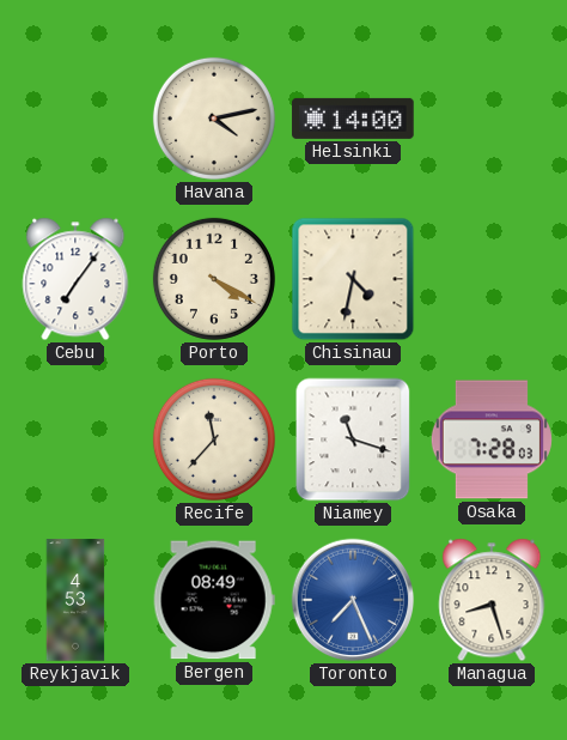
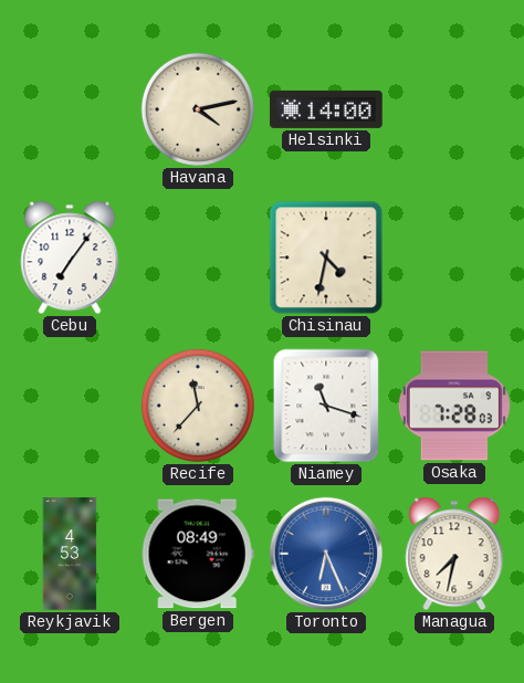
Porto: 4:20 -> none (214, 279)
Toronto: 7:26 -> 6:26 (326, 554)
Managua: 8:27 -> 7:32 (454, 554)
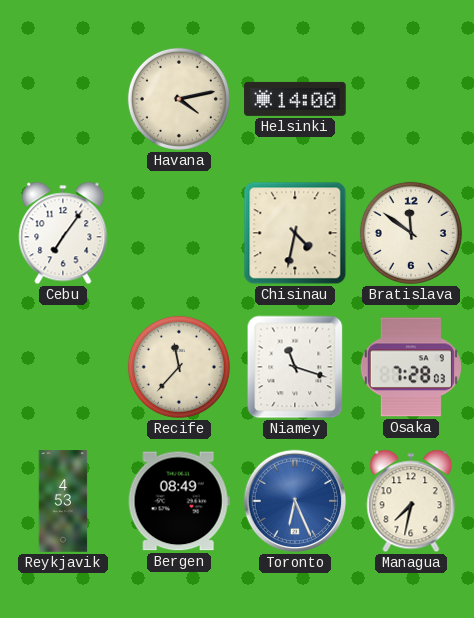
Bratislava: none -> 11:51 (411, 233)
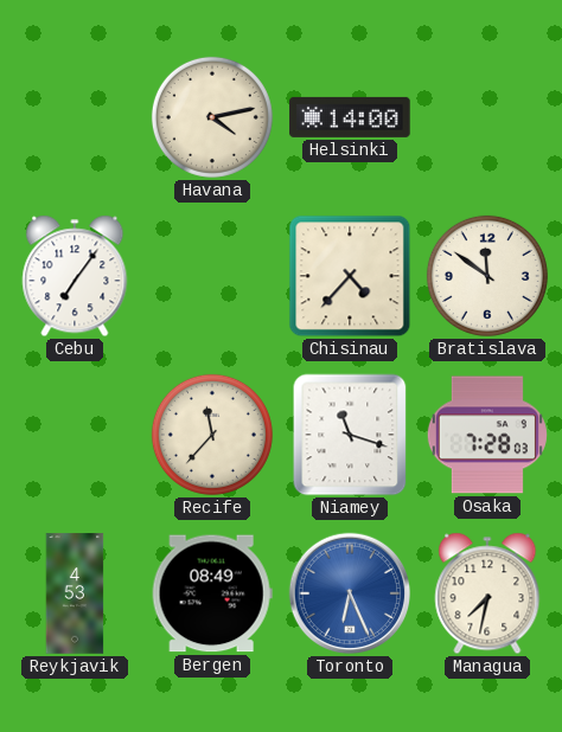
Chisinau: 4:32 -> 4:37 (350, 276)
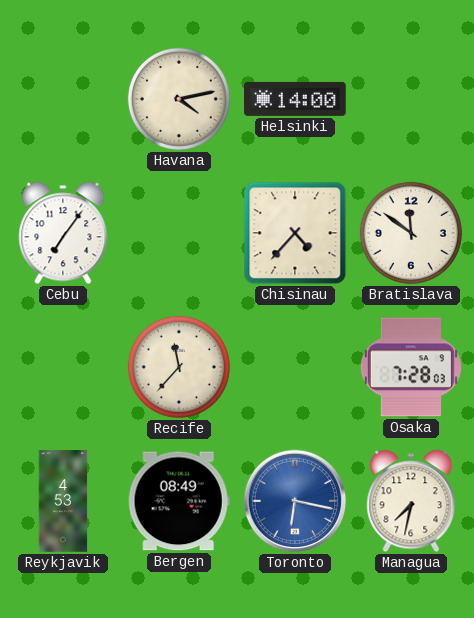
Niamey: 11:18 -> none (350, 435)
Toronto: 6:26 -> 6:17 (295, 501)
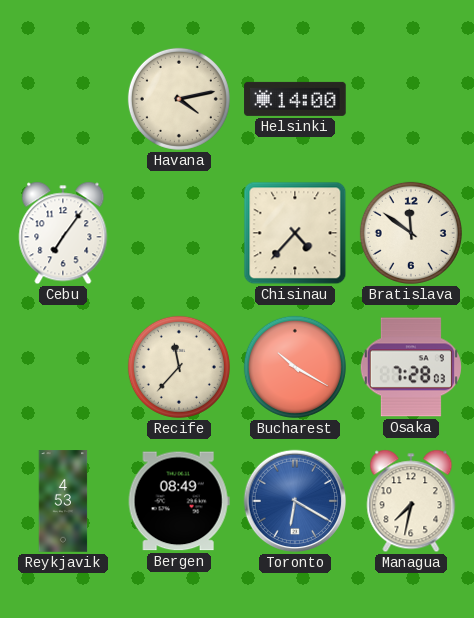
Bucharest: none -> 10:20 (295, 367)
Toronto: 6:17 -> 6:20 (295, 501)
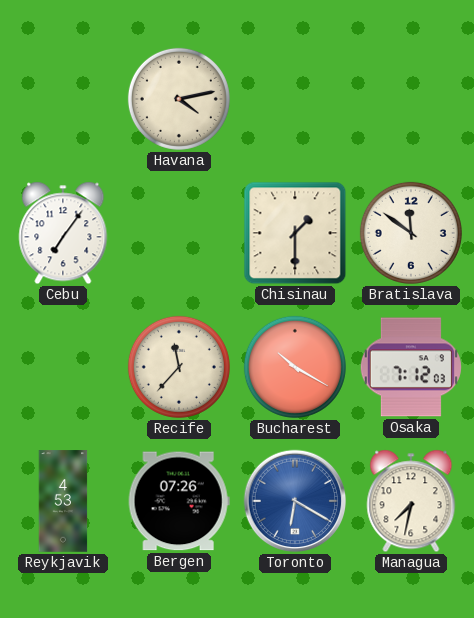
Helsinki: 14:00 -> none (295, 99)
Chisinau: 4:37 -> 1:30 (295, 233)
Osaka: 7:28 -> 7:12 (411, 367)
Bergen: 08:49 -> 07:26 (179, 501)
